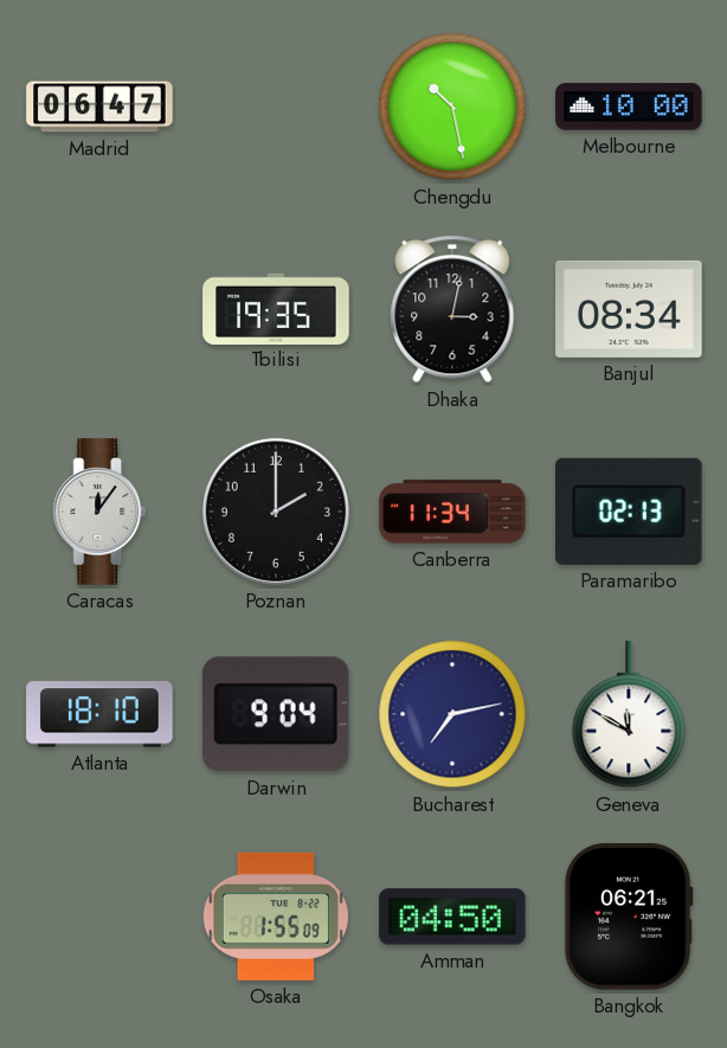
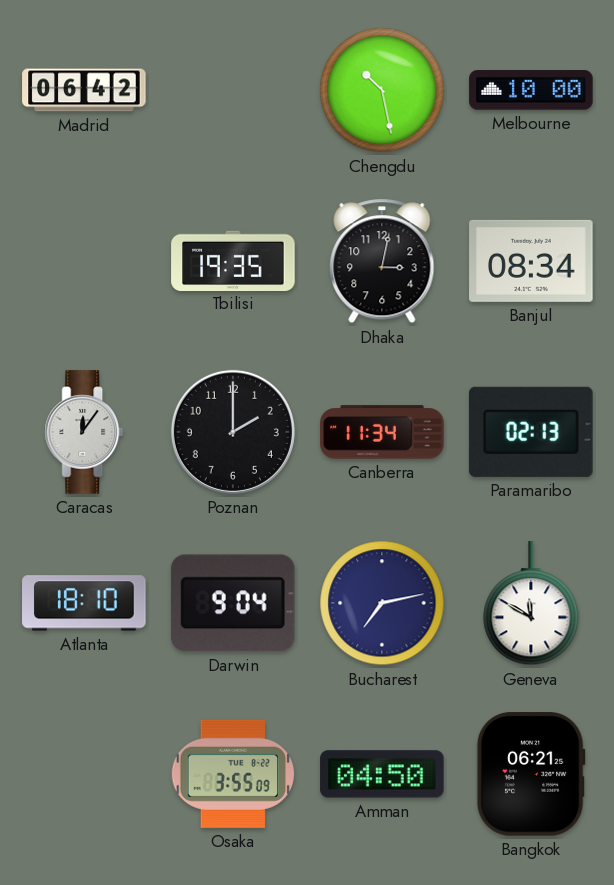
Madrid: 06:47 -> 06:42 (84, 90)
Osaka: 1:55 -> 3:55 (232, 774)
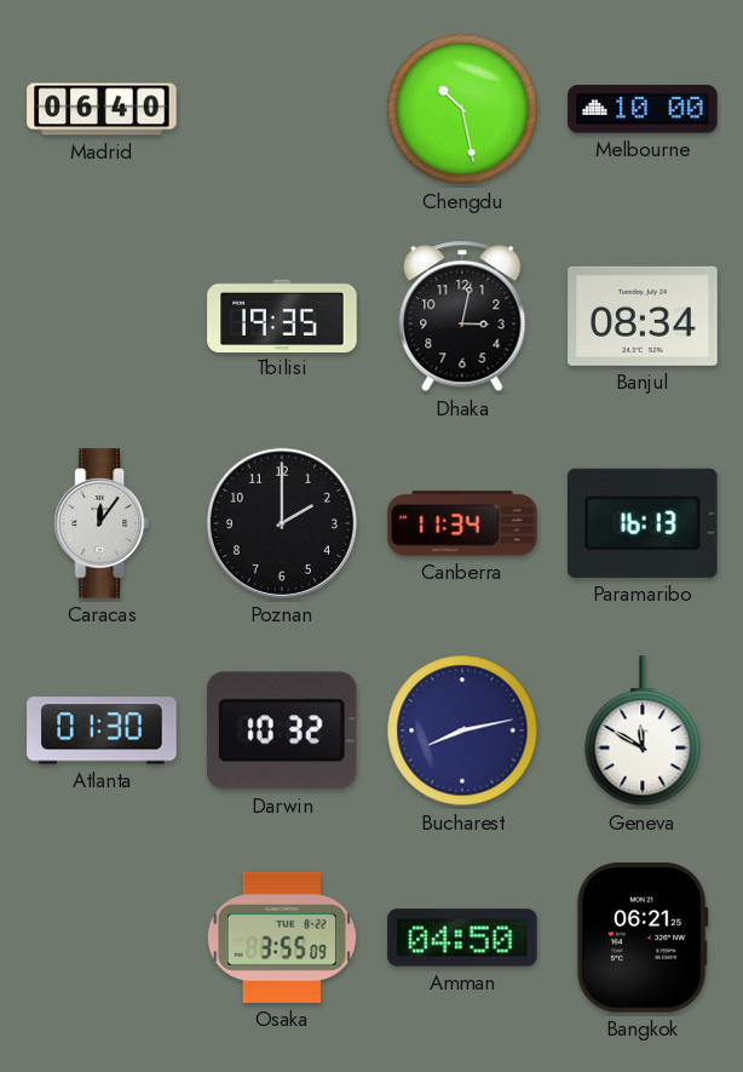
Madrid: 06:42 -> 06:40 (102, 109)
Paramaribo: 02:13 -> 16:13 (644, 523)
Atlanta: 18:10 -> 01:30 (102, 730)
Darwin: 9:04 -> 10:32 (282, 730)
Bucharest: 7:13 -> 8:13 (462, 730)
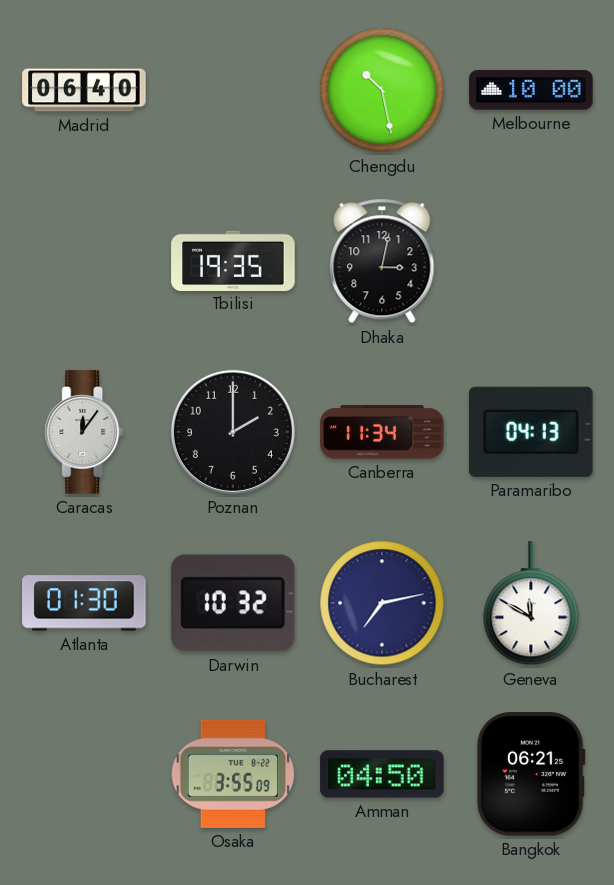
Banjul: 08:34 -> none (643, 316)
Paramaribo: 16:13 -> 04:13 (532, 432)
Bucharest: 8:13 -> 7:13 (382, 603)
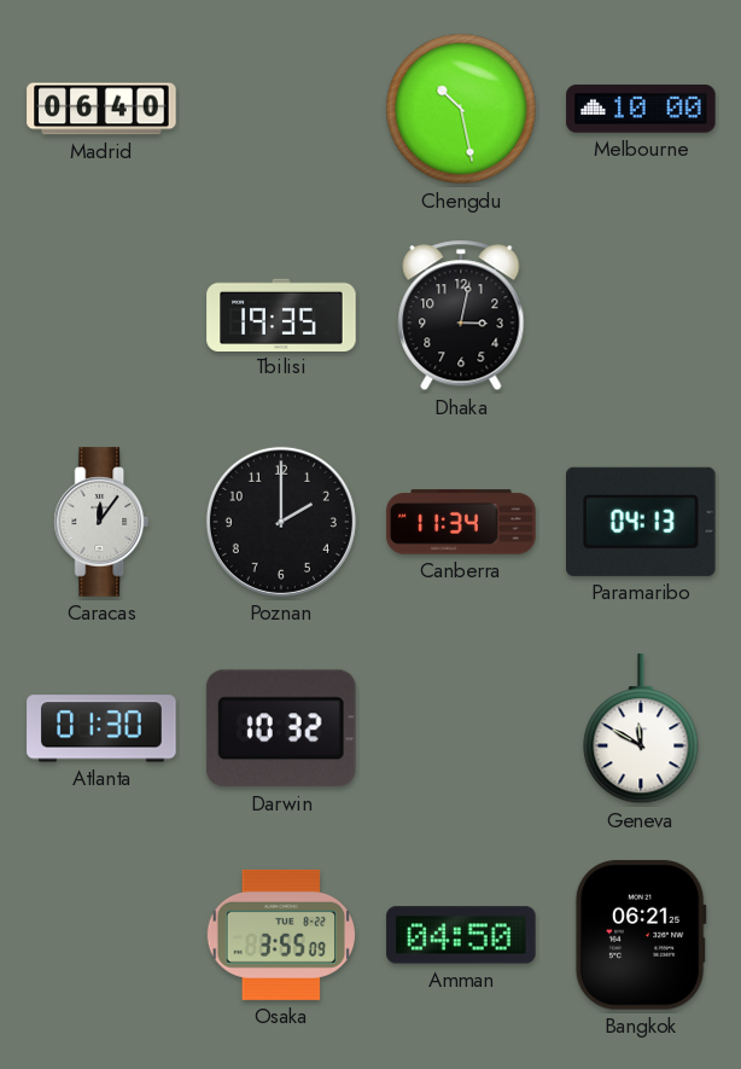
Bucharest: 7:13 -> none (382, 603)
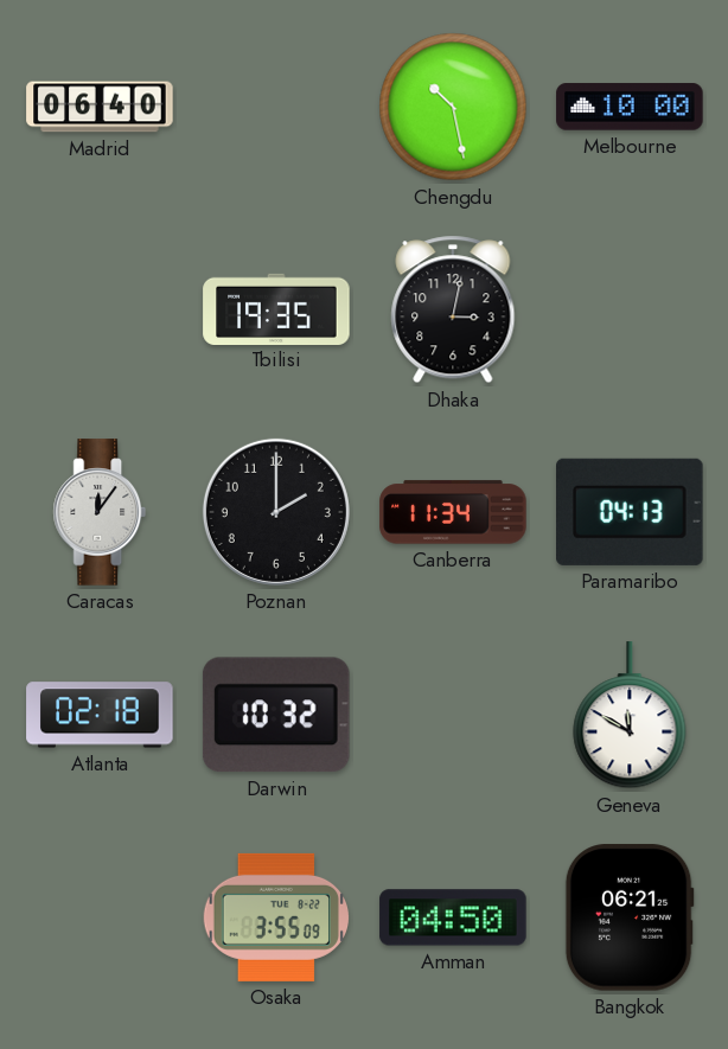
Atlanta: 01:30 -> 02:18 (100, 715)
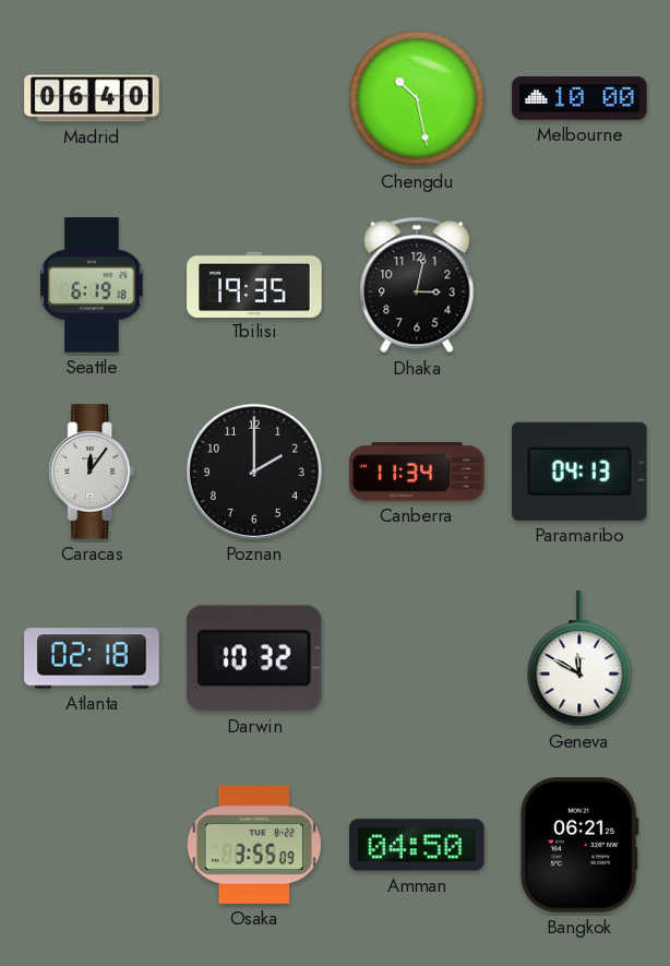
Seattle: none -> 6:19 (92, 285)
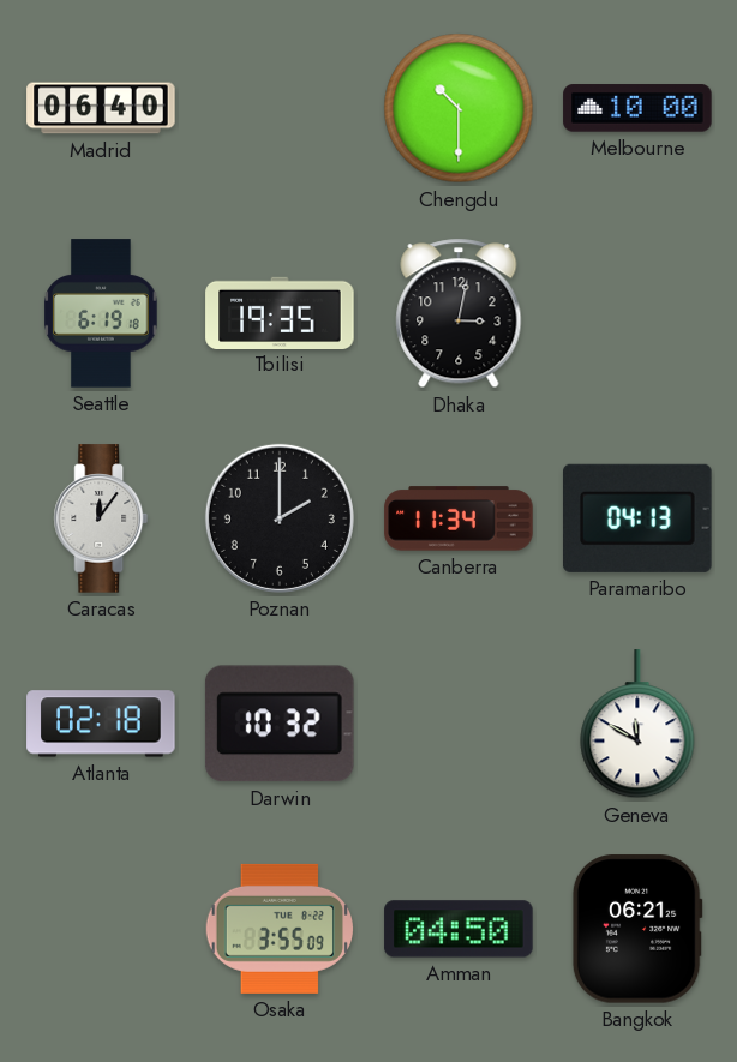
Chengdu: 10:28 -> 10:30 (459, 108)
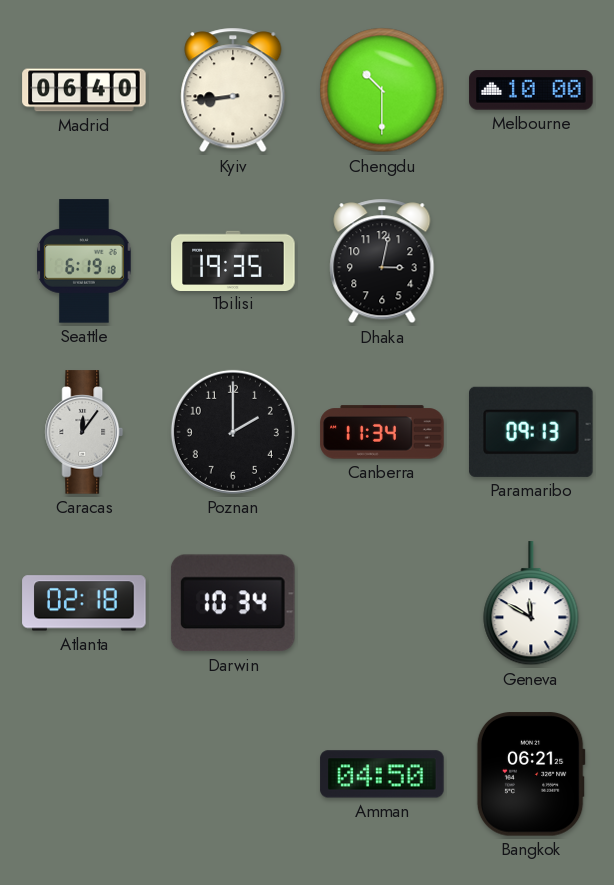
Kyiv: none -> 8:44 (233, 90)
Paramaribo: 04:13 -> 09:13 (532, 432)
Darwin: 10:32 -> 10:34 (233, 603)
Osaka: 3:55 -> none (278, 929)
